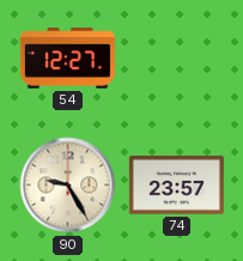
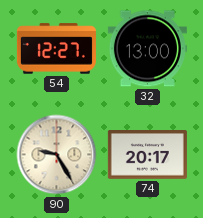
32: none -> 13:00 (147, 49)
74: 23:57 -> 20:17 (147, 155)
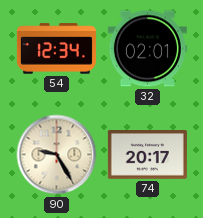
54: 12:27 -> 12:34 (56, 49)
32: 13:00 -> 02:01 (147, 49)
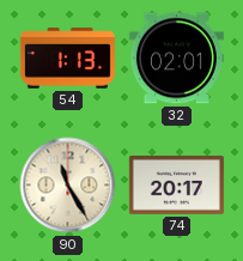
54: 12:34 -> 1:13 (67, 59)
90: 9:25 -> 11:25 (68, 186)
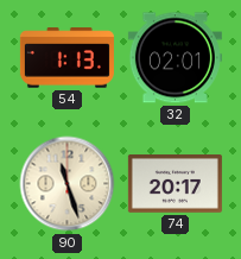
90: 11:25 -> 11:27 (68, 184)
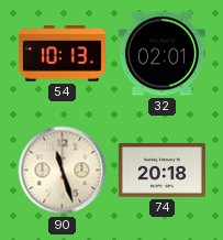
54: 1:13 -> 10:13 (62, 54)
74: 20:17 -> 20:18 (161, 171)
